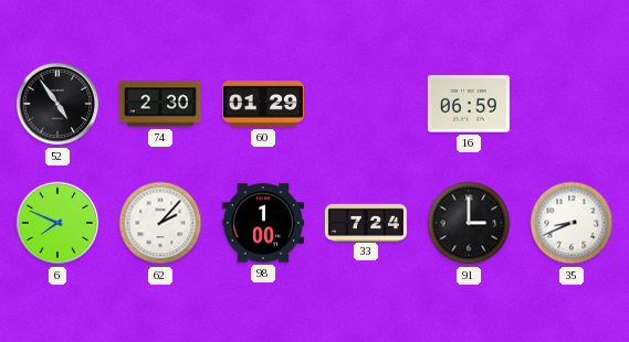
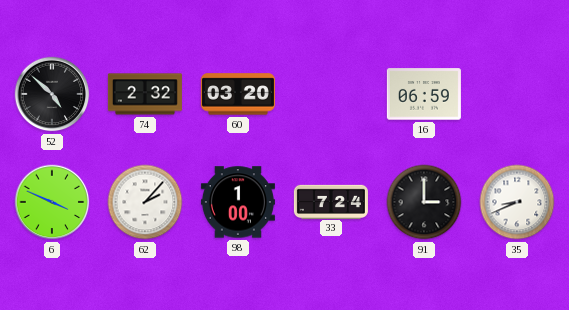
52: 4:54 -> 4:52 (52, 94)
74: 2:30 -> 2:32 (145, 94)
60: 01:29 -> 03:20 (238, 94)
6: 7:49 -> 3:49 (52, 202)
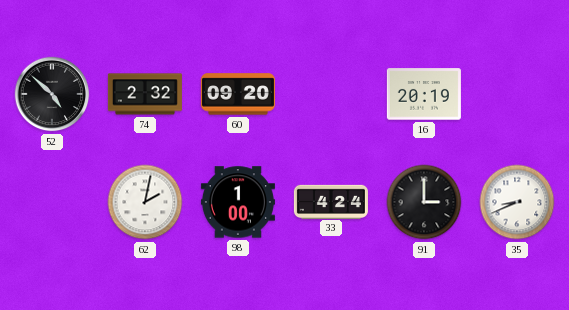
60: 03:20 -> 09:20 (238, 94)
16: 06:59 -> 20:19 (424, 94)
6: 3:49 -> none (52, 202)
62: 2:07 -> 2:02 (145, 202)
33: 7:24 -> 4:24 (331, 201)
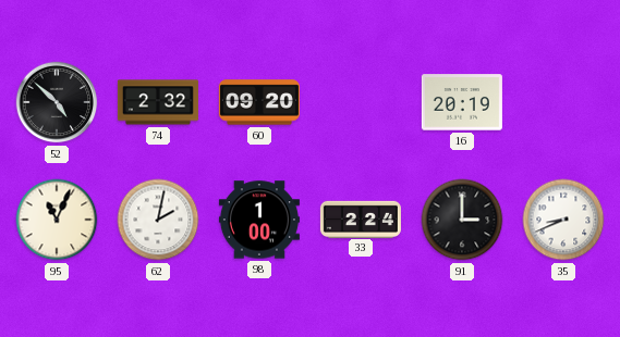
95: none -> 11:04 (57, 220)
33: 4:24 -> 2:24 (361, 219)
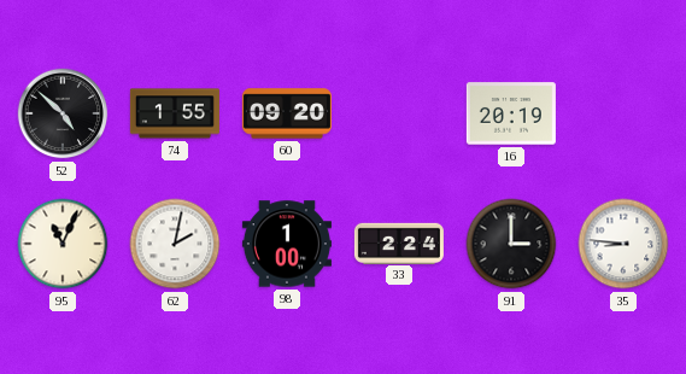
74: 2:32 -> 1:55 (175, 113)
35: 8:41 -> 8:46 (623, 244)
